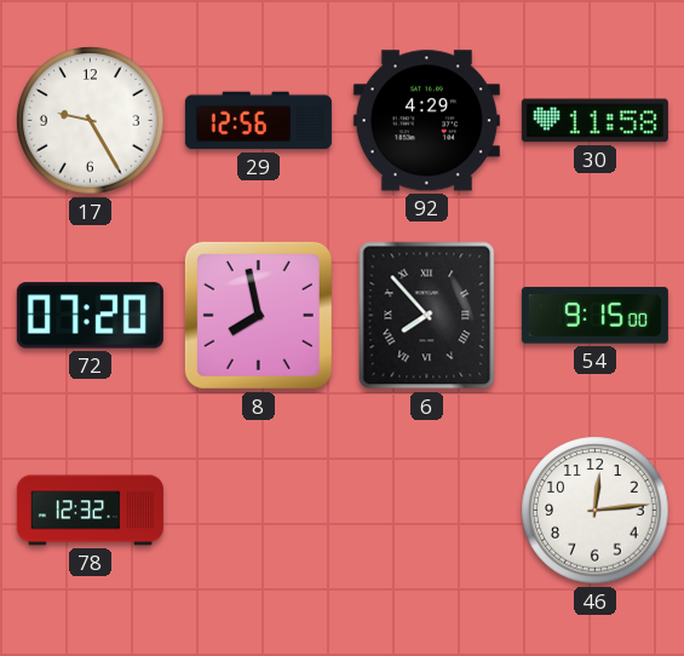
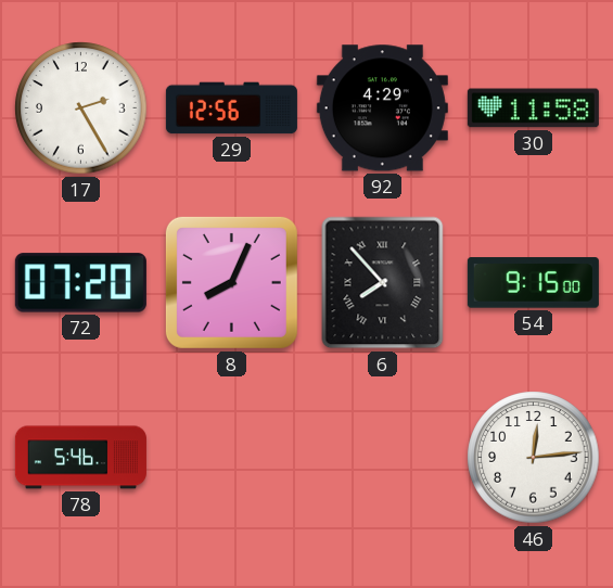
17: 9:25 -> 2:25 (81, 108)
8: 7:58 -> 8:04 (231, 282)
78: 12:32 -> 5:46 (80, 458)
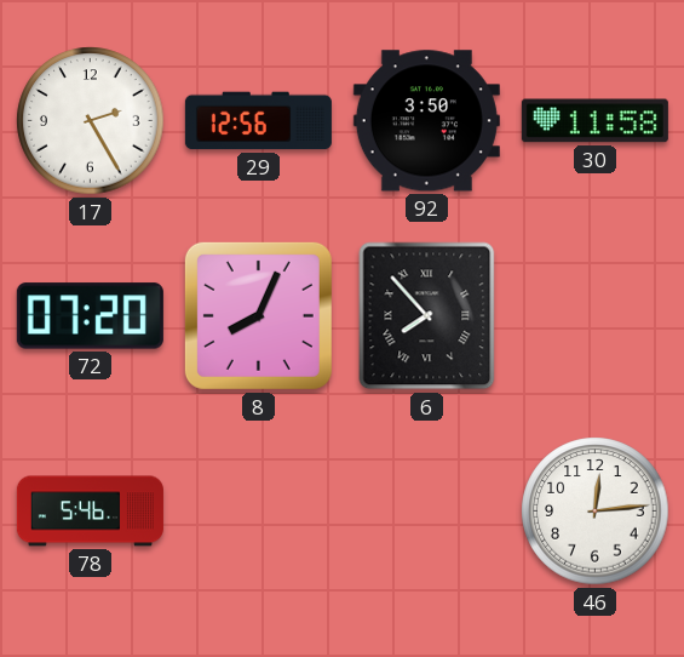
92: 4:29 -> 3:50 (426, 121)
54: 9:15 -> none (533, 283)
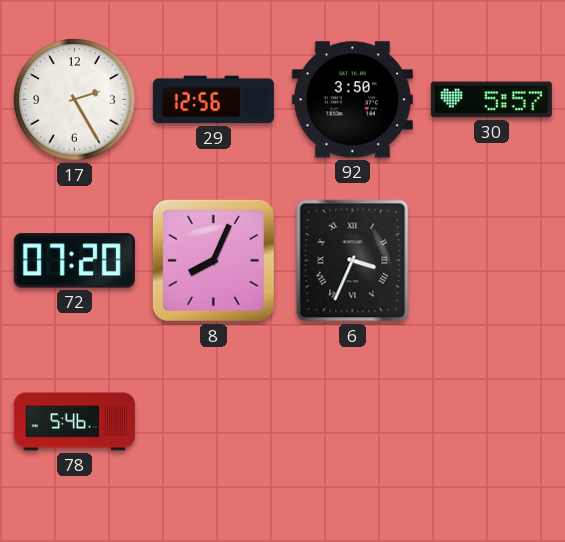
30: 11:58 -> 5:57 (491, 100)
6: 7:53 -> 3:34 (353, 261)
46: 12:14 -> none (596, 512)
